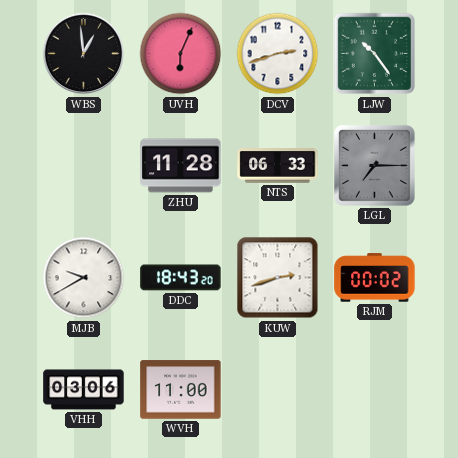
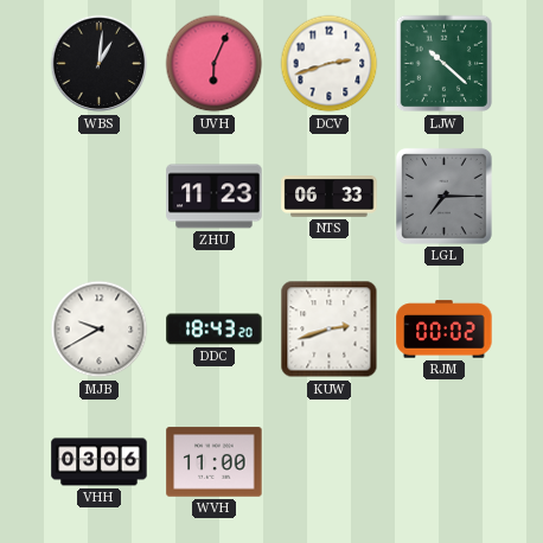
WBS: 12:59 -> 1:01 (100, 64)
LJW: 10:24 -> 10:22 (445, 64)
ZHU: 11:28 -> 11:23 (215, 197)
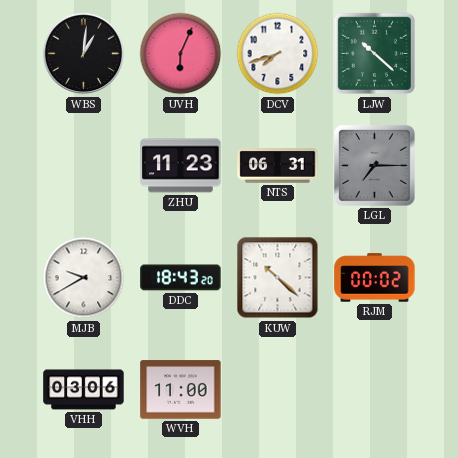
DCV: 2:42 -> 7:42 (278, 54)
NTS: 06:33 -> 06:31 (278, 166)
KUW: 2:42 -> 10:22 (278, 278)
